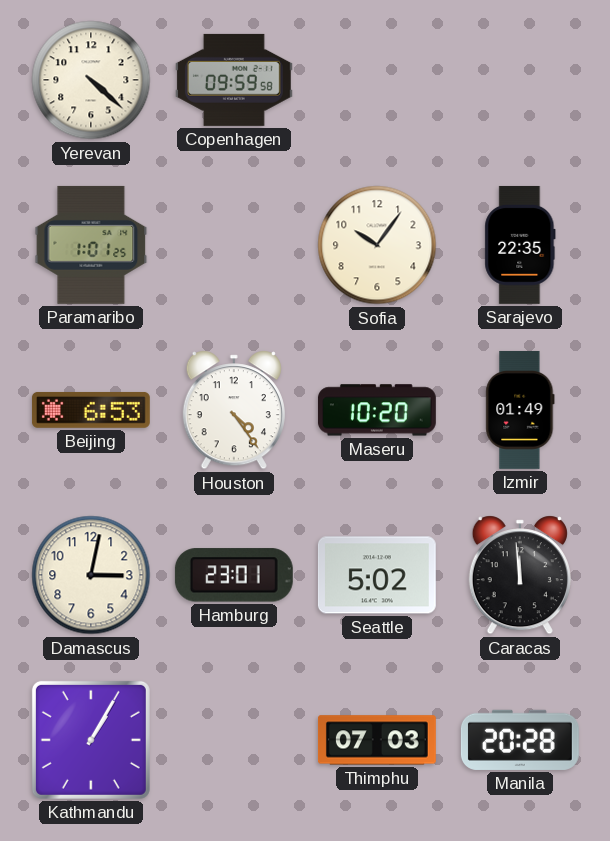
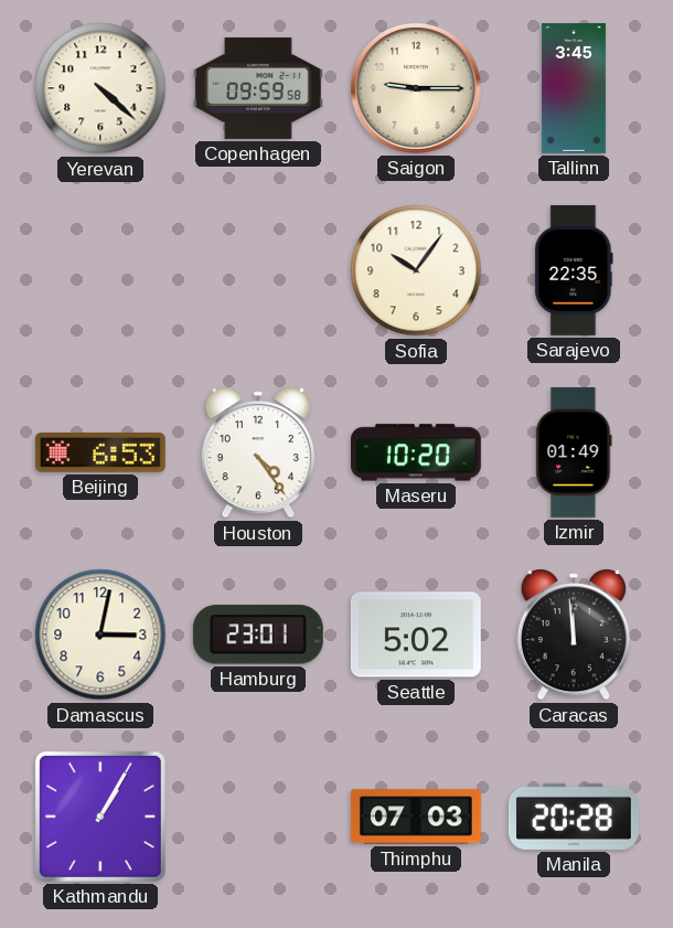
Saigon: none -> 9:15 (416, 88)
Tallinn: none -> 3:45 (574, 89)
Paramaribo: 1:01 -> none (91, 245)
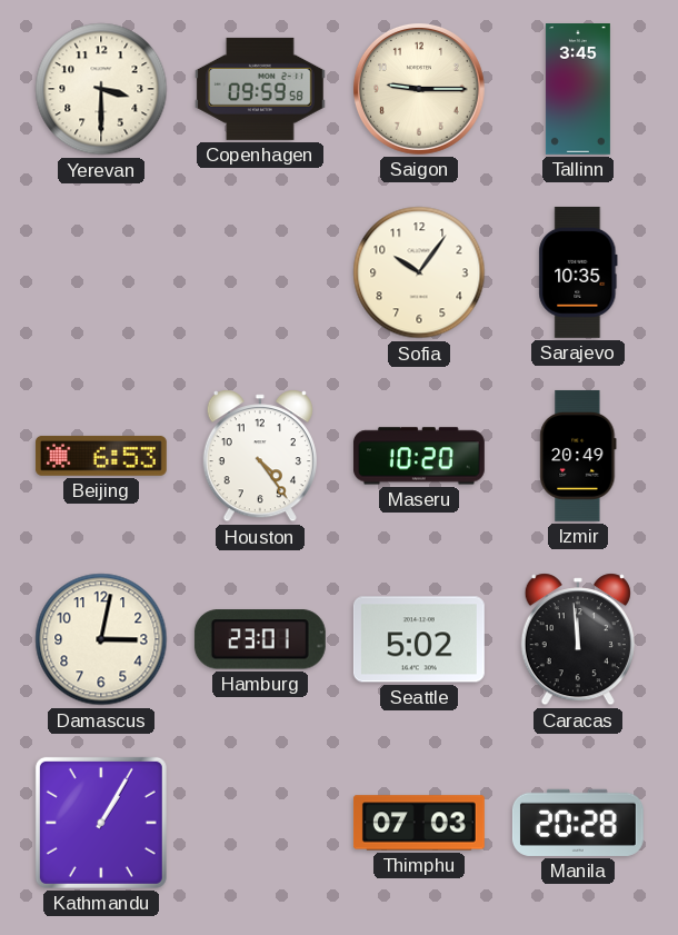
Yerevan: 4:22 -> 3:30 (101, 89)
Sarajevo: 22:35 -> 10:35 (578, 272)
Izmir: 01:49 -> 20:49 (578, 456)
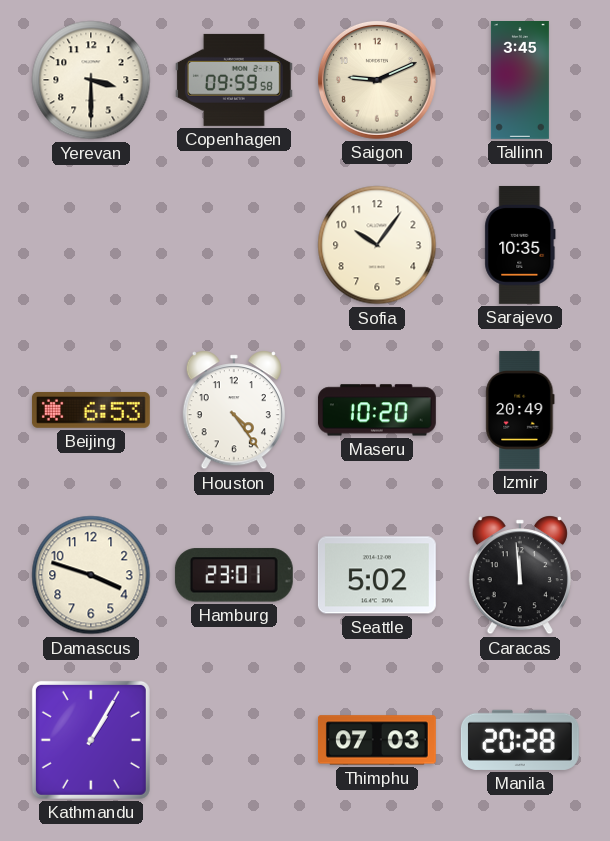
Saigon: 9:15 -> 9:11 (377, 80)
Damascus: 3:02 -> 3:48 (91, 575)
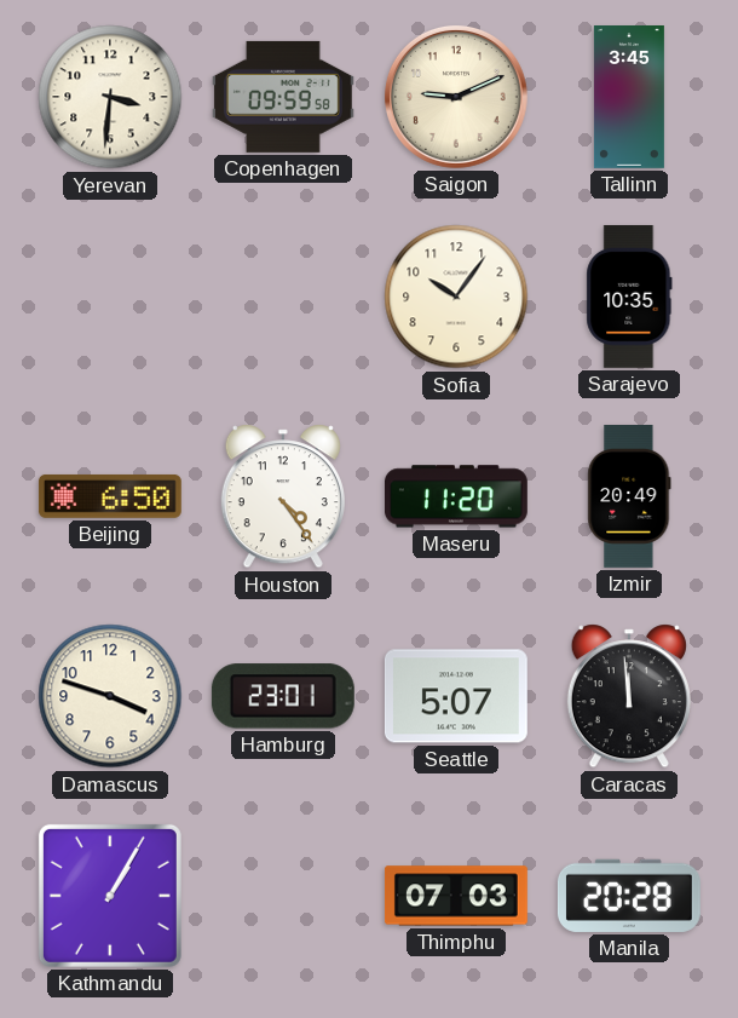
Yerevan: 3:30 -> 3:31 (110, 97)
Beijing: 6:53 -> 6:50 (110, 496)
Maseru: 10:20 -> 11:20 (456, 496)
Seattle: 5:02 -> 5:07 (456, 696)
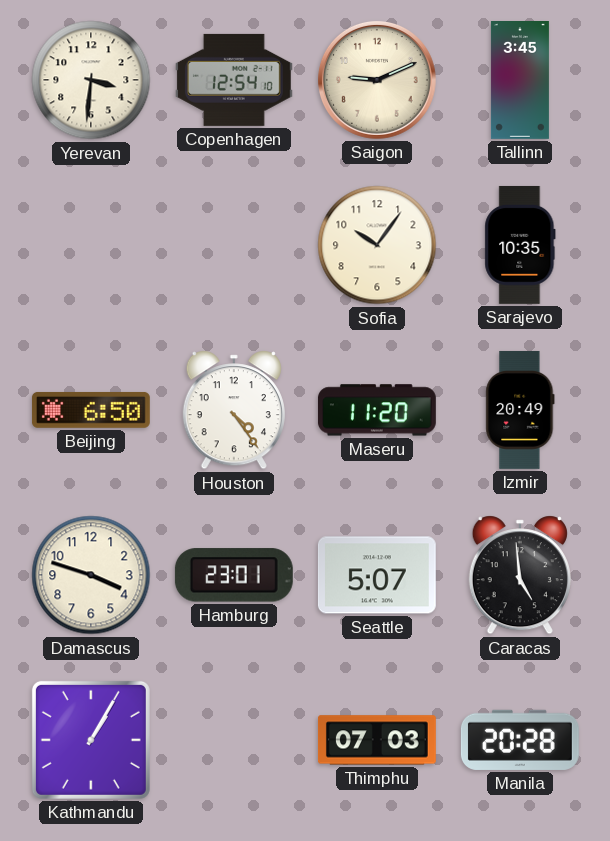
Copenhagen: 09:59 -> 12:54 (234, 80)
Caracas: 11:59 -> 4:59 (520, 575)
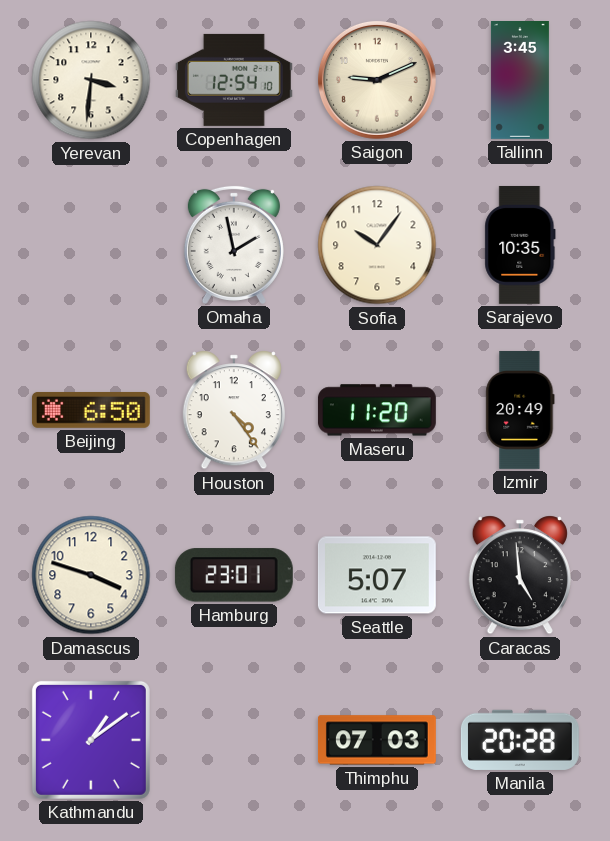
Omaha: none -> 1:58 (234, 245)
Kathmandu: 1:05 -> 1:09 (91, 740)
